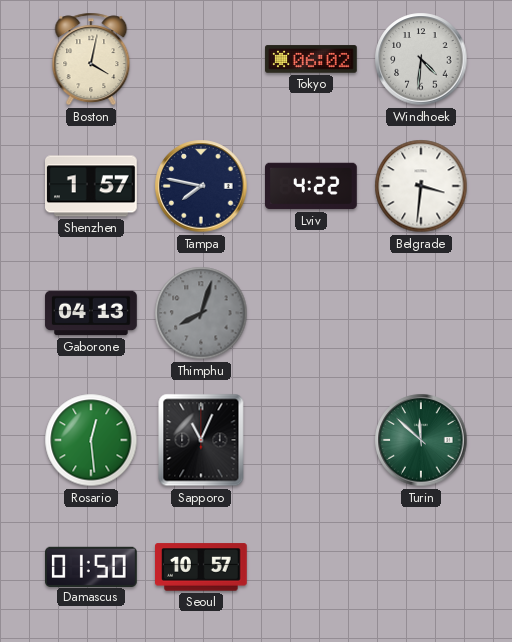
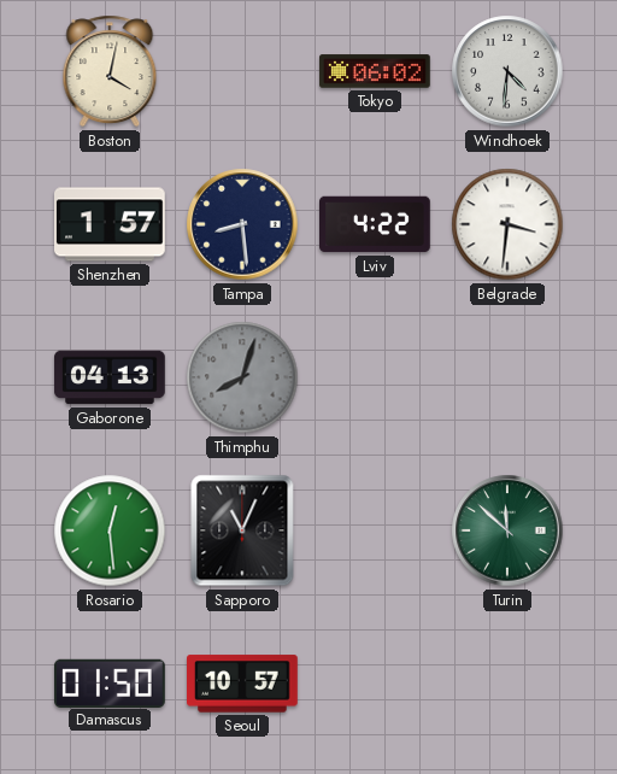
Tampa: 7:47 -> 8:29 (242, 224)
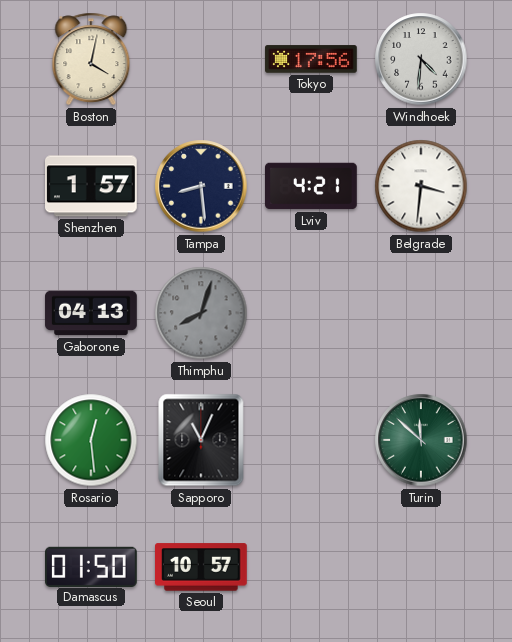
Tokyo: 06:02 -> 17:56 (311, 59)
Lviv: 4:22 -> 4:21 (312, 186)
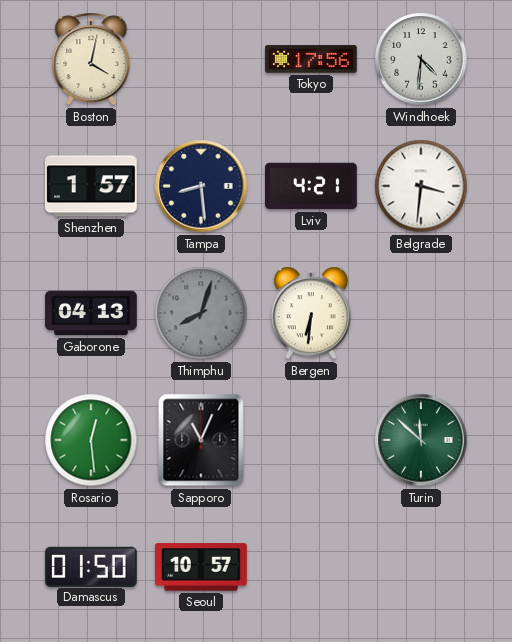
Bergen: none -> 6:31 (311, 313)
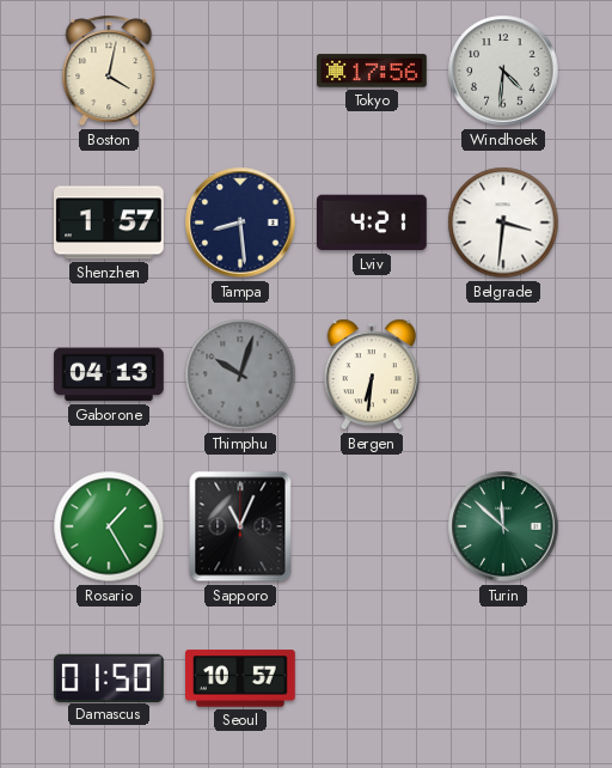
Thimphu: 8:03 -> 10:03 (240, 374)
Rosario: 12:29 -> 1:25 (109, 526)
